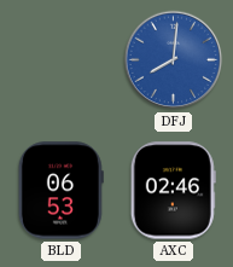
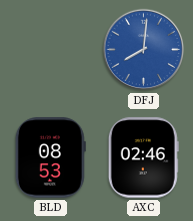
BLD: 06:53 -> 08:53 (50, 158)
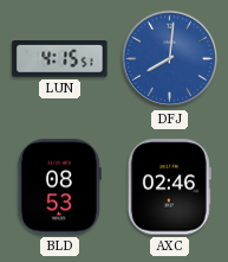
LUN: none -> 4:15 (60, 59)
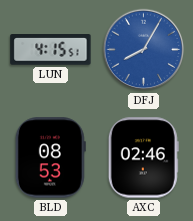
DFJ: 8:01 -> 8:05 (144, 50)
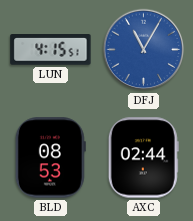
DFJ: 8:05 -> 11:05 (144, 50)
AXC: 02:46 -> 02:44 (143, 158)
